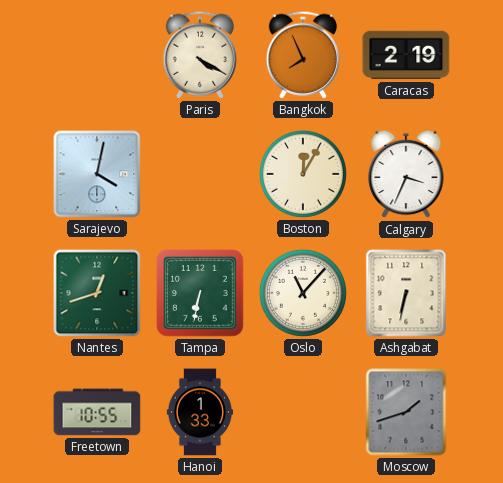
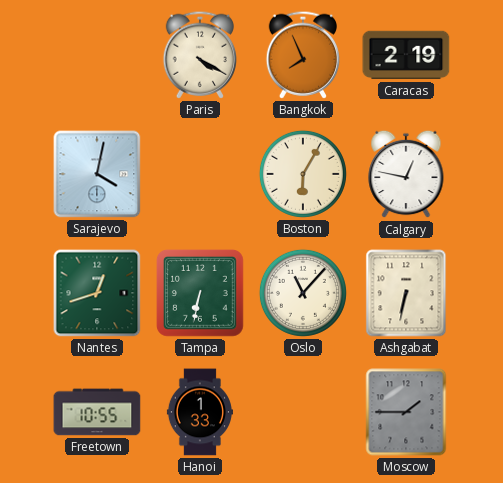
Boston: 12:05 -> 6:05 (303, 174)
Calgary: 3:34 -> 12:47 (406, 174)
Moscow: 1:42 -> 1:45 (406, 412)
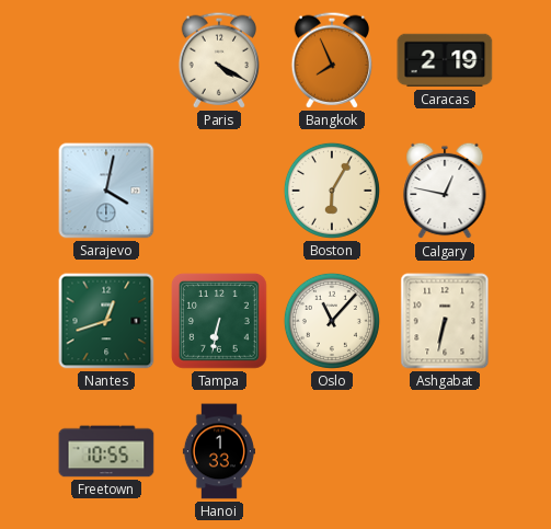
Moscow: 1:45 -> none (406, 412)
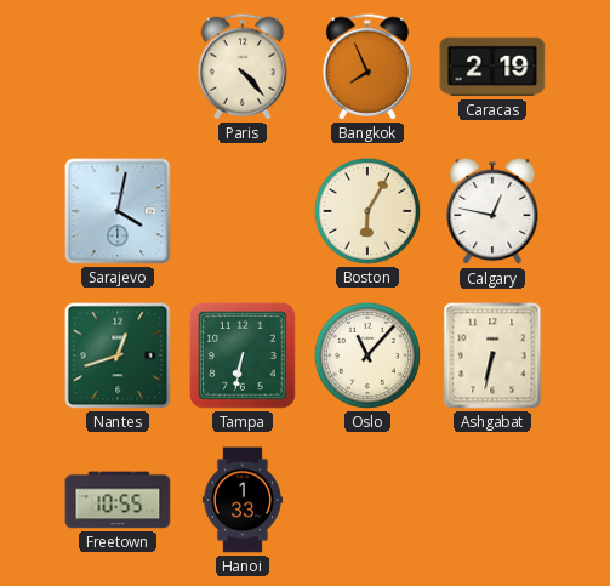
Paris: 4:20 -> 4:23 (241, 67)
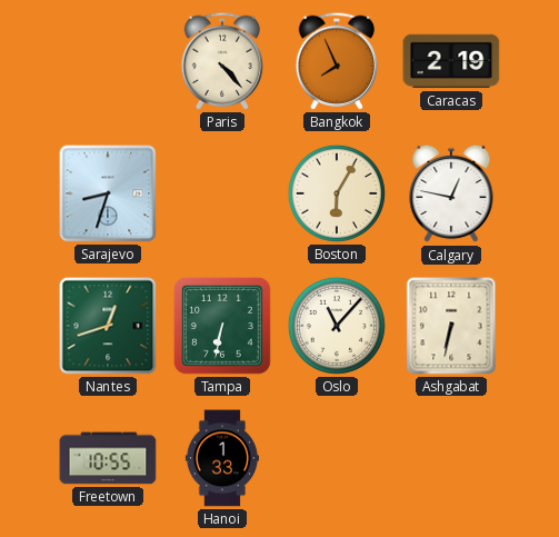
Sarajevo: 4:02 -> 8:33 (108, 193)
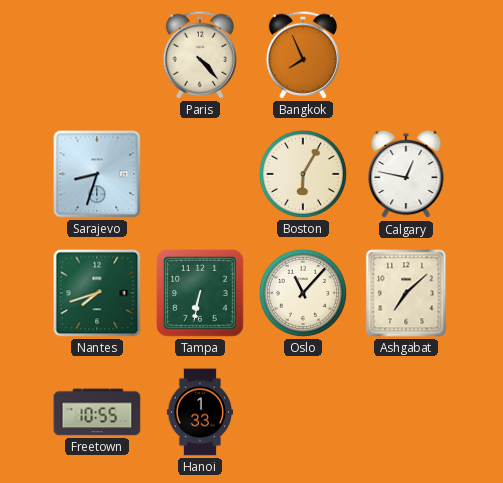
Caracas: 2:19 -> none (451, 61)
Nantes: 12:42 -> 7:42 (97, 293)
Ashgabat: 6:32 -> 7:08 (406, 293)
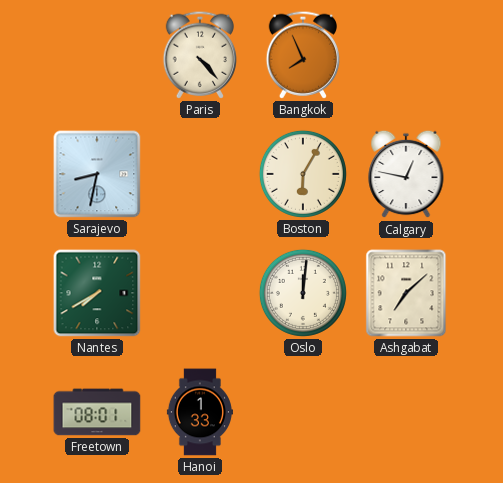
Sarajevo: 8:33 -> 8:32 (97, 174)
Nantes: 7:42 -> 7:40 (97, 293)
Tampa: 6:32 -> none (201, 294)
Oslo: 11:07 -> 12:01 (303, 293)
Freetown: 10:55 -> 08:01 (97, 412)
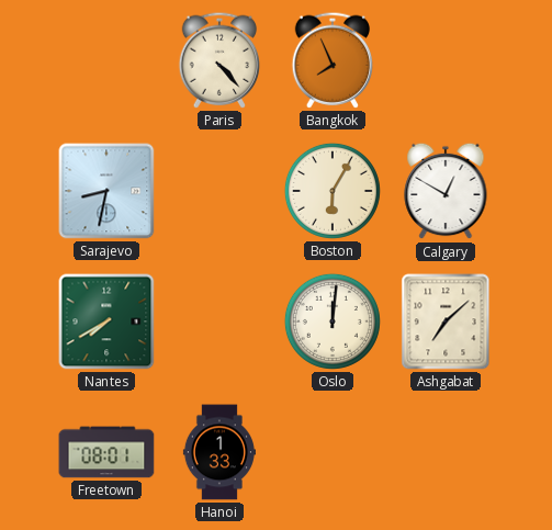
Calgary: 12:47 -> 12:50 (446, 191)
